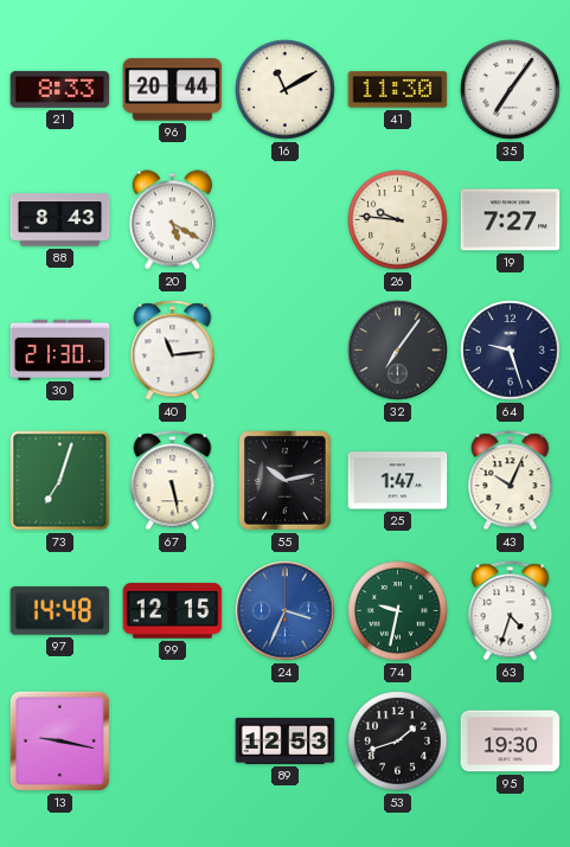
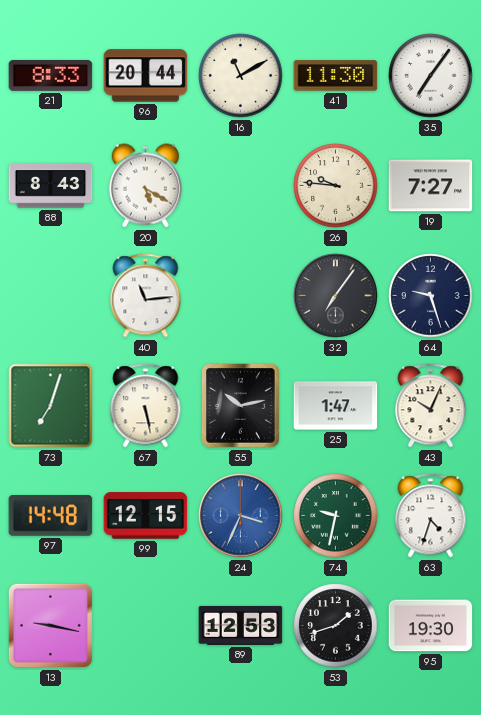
30: 21:30 -> none (60, 349)
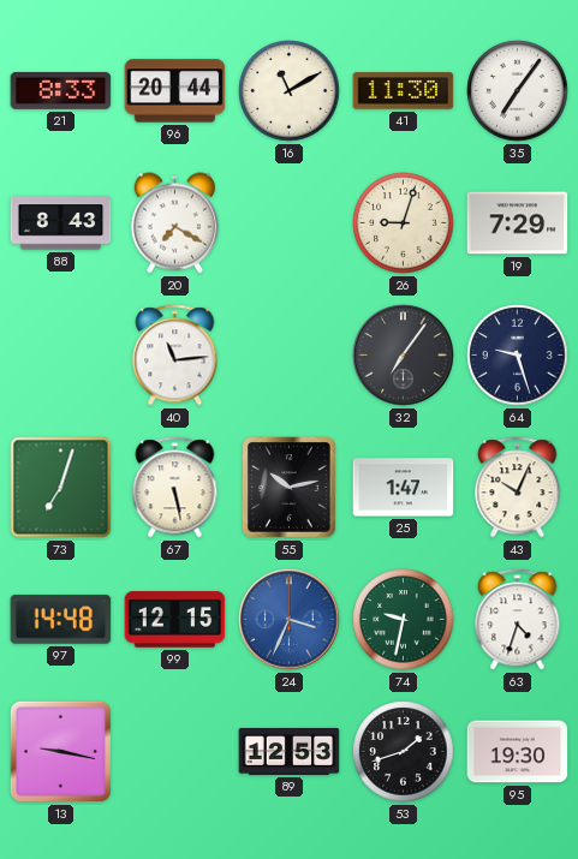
20: 5:20 -> 7:20 (174, 223)
26: 9:46 -> 9:03 (404, 223)
19: 7:27 -> 7:29 (518, 223)
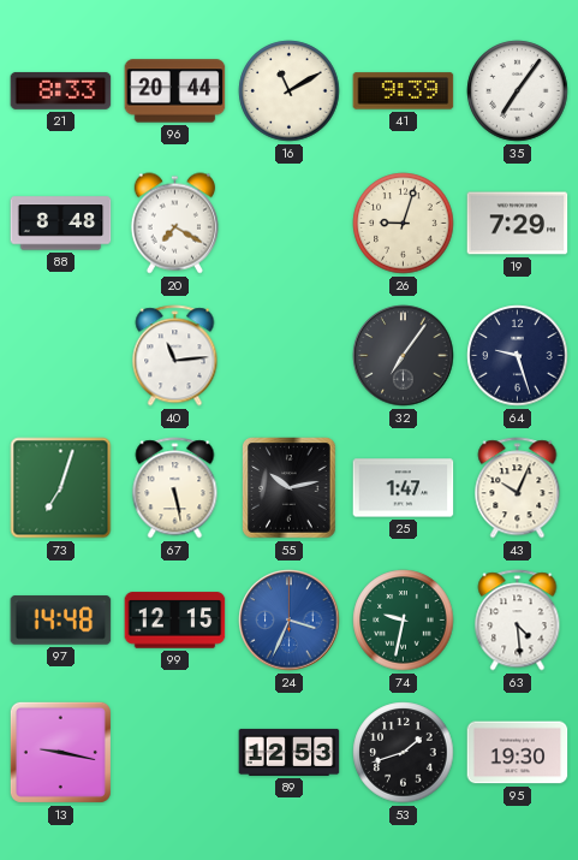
41: 11:30 -> 9:39 (404, 91)
88: 8:43 -> 8:48 (61, 224)
63: 4:33 -> 4:29 (518, 621)
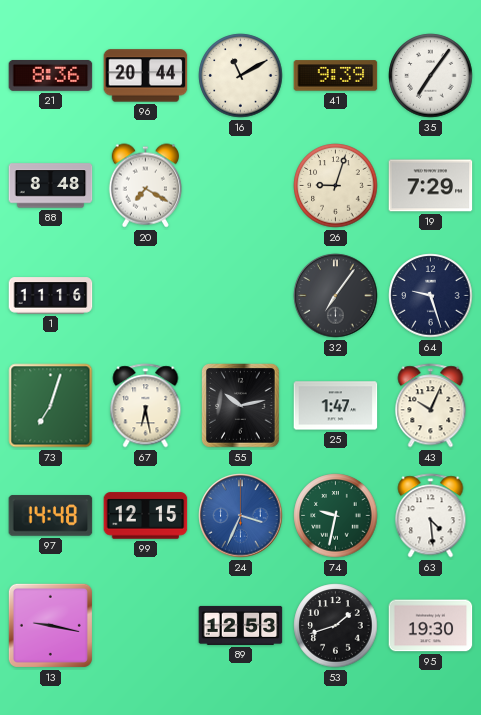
21: 8:33 -> 8:36 (51, 75)
1: none -> 11:16 (51, 296)
40: 11:14 -> none (175, 356)
67: 5:28 -> 6:28 (146, 406)
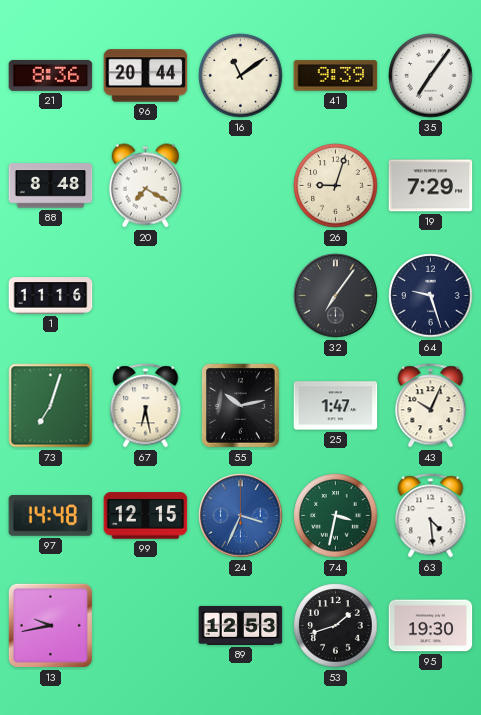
16: 11:10 -> 11:09 (241, 76)
74: 9:32 -> 3:32 (336, 516)
13: 9:17 -> 9:43 (50, 625)
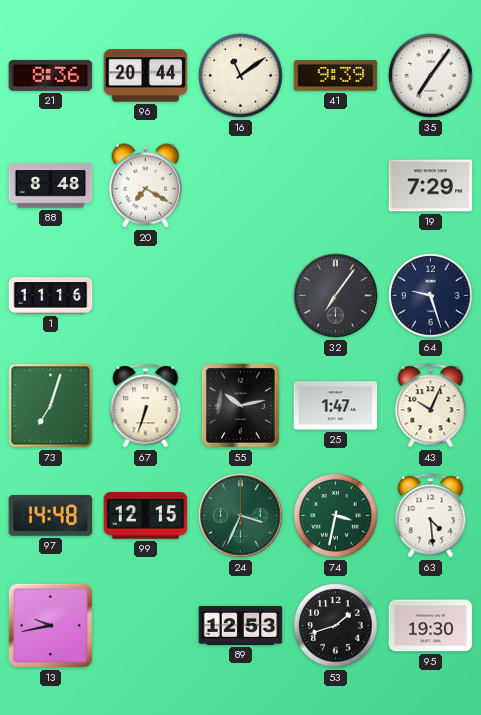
26: 9:03 -> none (336, 186)
67: 6:28 -> 6:33 (146, 406)
24 dial: blue -> green (241, 516)
